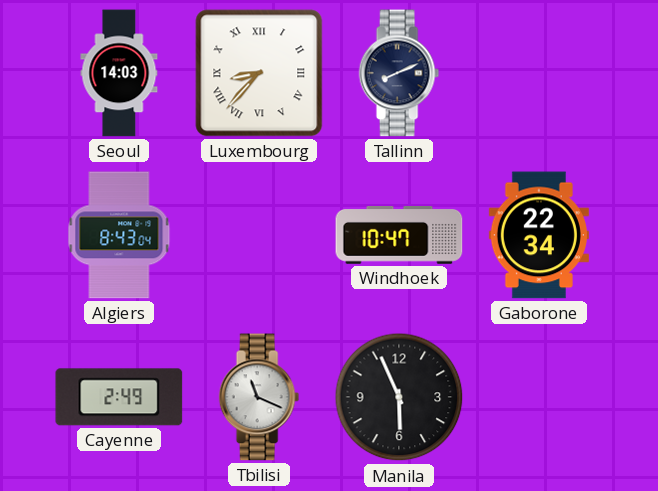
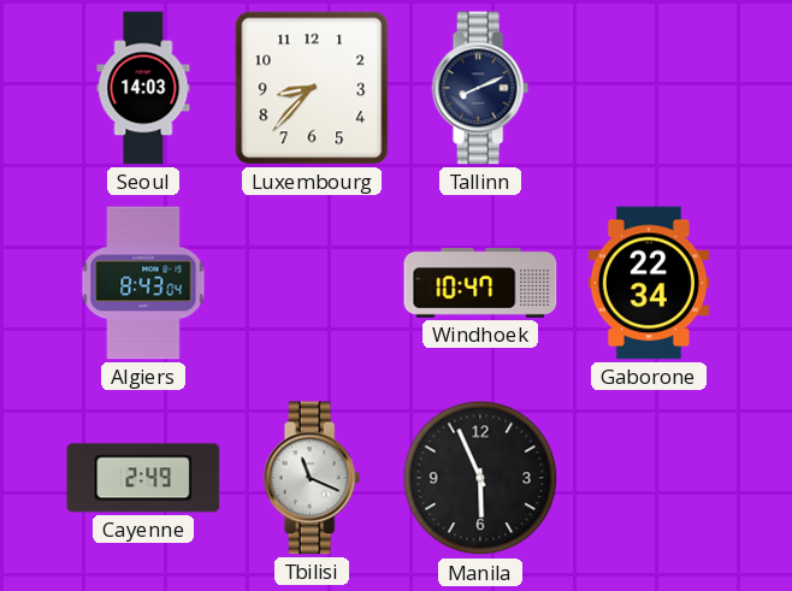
Luxembourg numerals: Roman -> Arabic (312, 88)
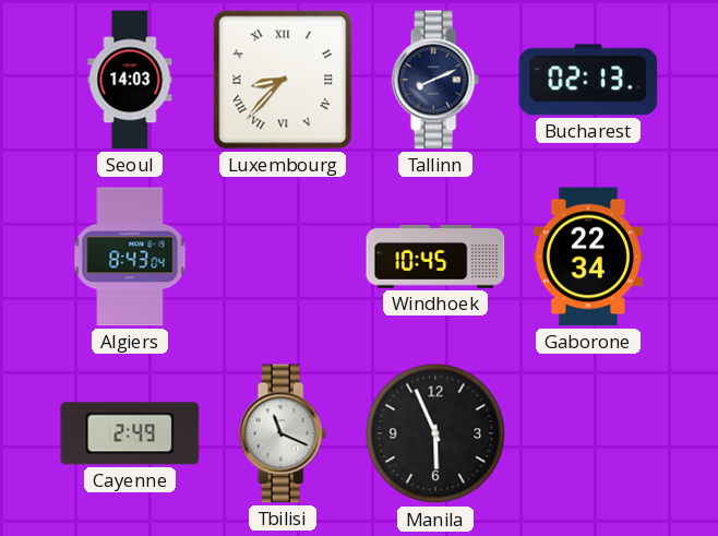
Luxembourg numerals: Arabic -> Roman (283, 80)
Bucharest: none -> 02:13 (588, 80)
Windhoek: 10:47 -> 10:45 (435, 258)
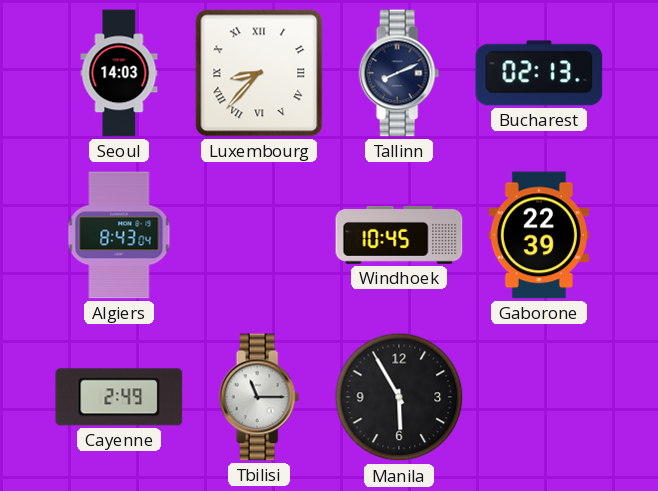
Gaborone: 22:34 -> 22:39 (539, 235)
Tbilisi: 11:19 -> 11:15 (259, 397)
Manila: 5:56 -> 5:55 (399, 397)
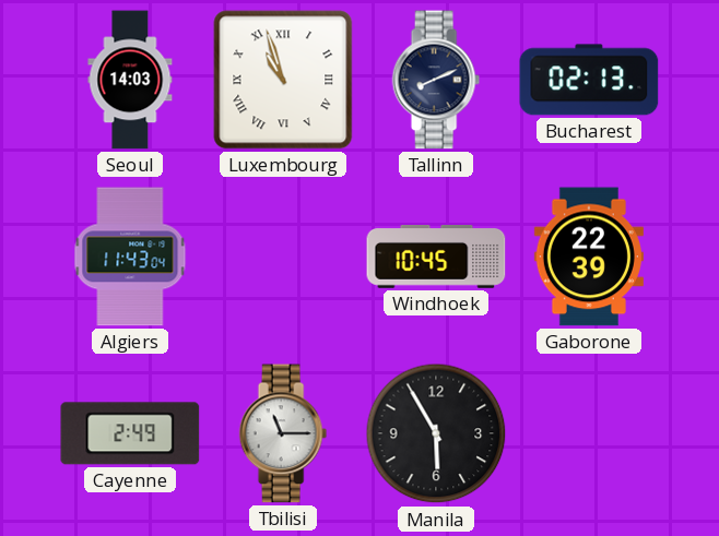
Luxembourg: 8:37 -> 10:57 (283, 80)
Algiers: 8:43 -> 11:43 (130, 257)
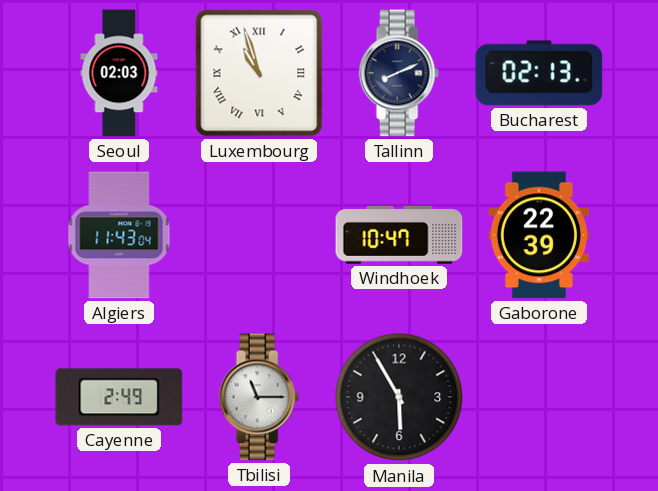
Seoul: 14:03 -> 02:03 (119, 73)
Windhoek: 10:45 -> 10:47 (399, 236)
